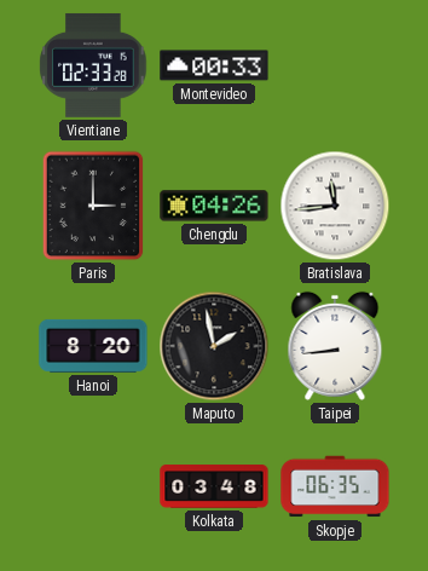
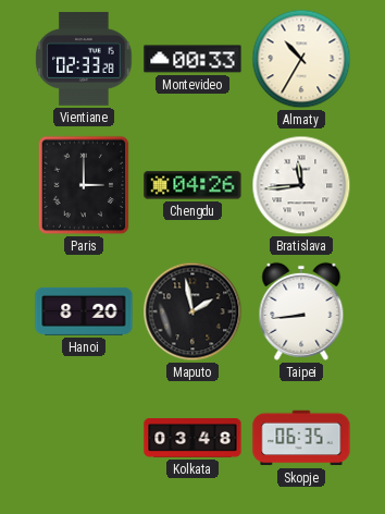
Almaty: none -> 10:35 (301, 59)
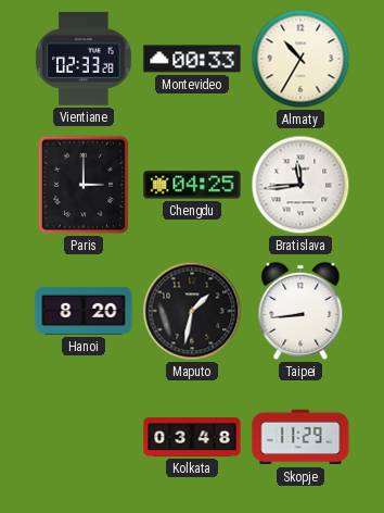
Chengdu: 04:26 -> 04:25 (192, 185)
Maputo: 1:58 -> 1:32 (192, 311)
Skopje: 06:35 -> 11:29 (300, 437)
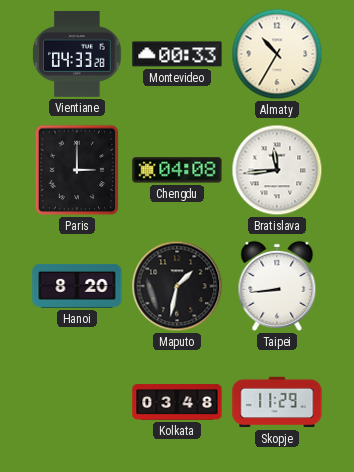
Vientiane: 02:33 -> 04:33 (77, 54)
Chengdu: 04:25 -> 04:08 (177, 170)
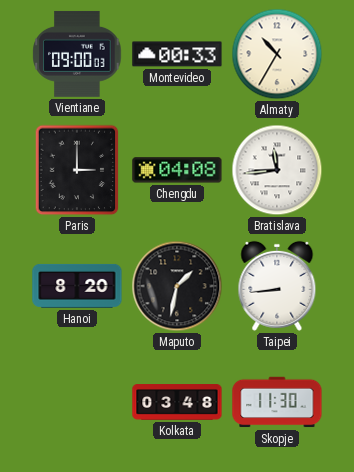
Vientiane: 04:33 -> 09:00 (77, 54)
Skopje: 11:29 -> 11:30 (277, 402)
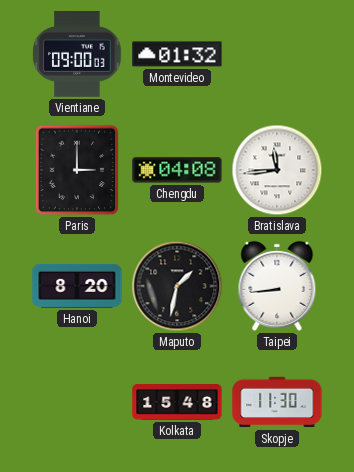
Montevideo: 00:33 -> 01:32 (177, 54)
Almaty: 10:35 -> none (277, 54)
Kolkata: 03:48 -> 15:48 (177, 402)
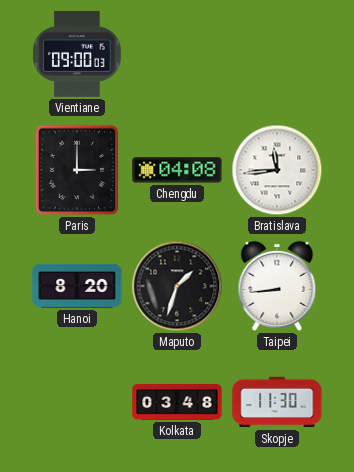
Montevideo: 01:32 -> none (177, 54)
Maputo: 1:32 -> 1:33 (177, 286)
Kolkata: 15:48 -> 03:48 (177, 402)
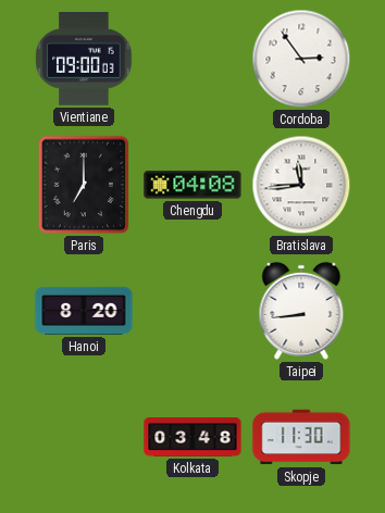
Cordoba: none -> 2:54 (301, 59)
Paris: 3:00 -> 7:00 (84, 185)
Maputo: 1:33 -> none (177, 286)
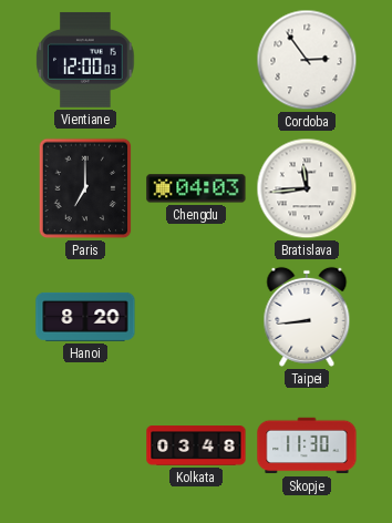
Vientiane: 09:00 -> 12:00 (85, 60)
Chengdu: 04:08 -> 04:03 (196, 188)
